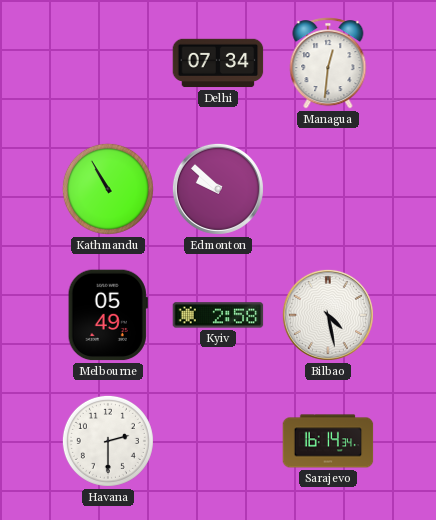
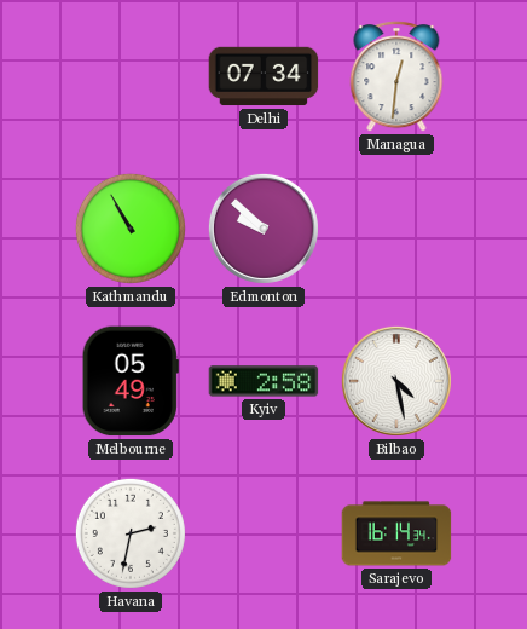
Havana: 2:30 -> 2:32 (131, 533)
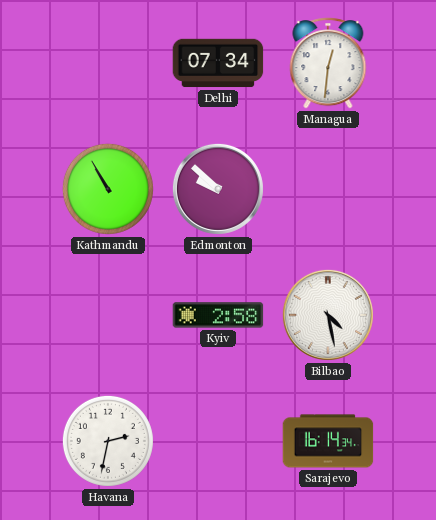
Melbourne: 05:49 -> none (131, 381)
